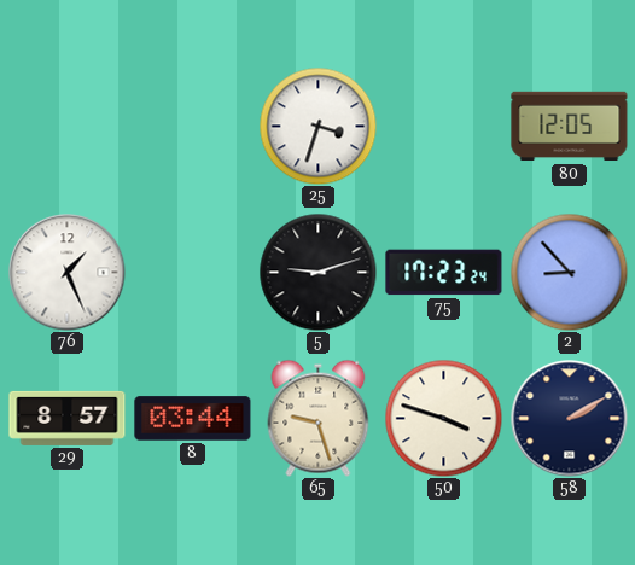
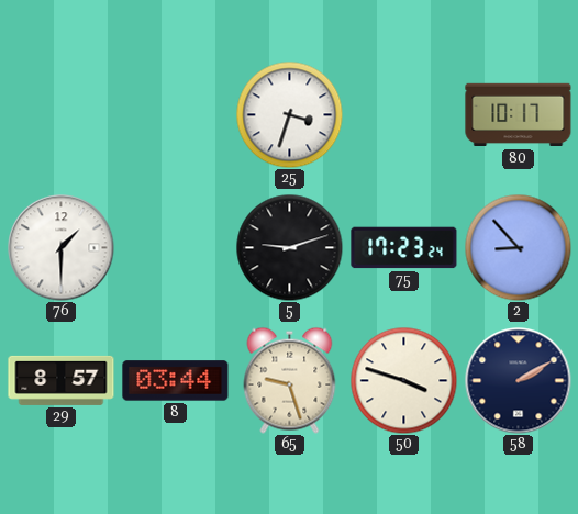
80: 12:05 -> 10:17 (519, 115)
76: 1:26 -> 1:30 (62, 248)
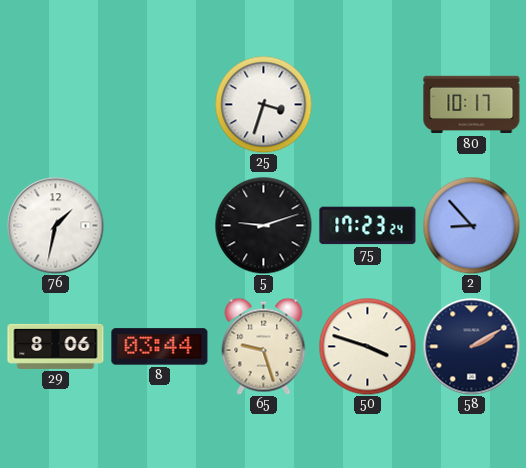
76: 1:30 -> 1:32 (56, 226)
29: 8:57 -> 8:06 (56, 346)
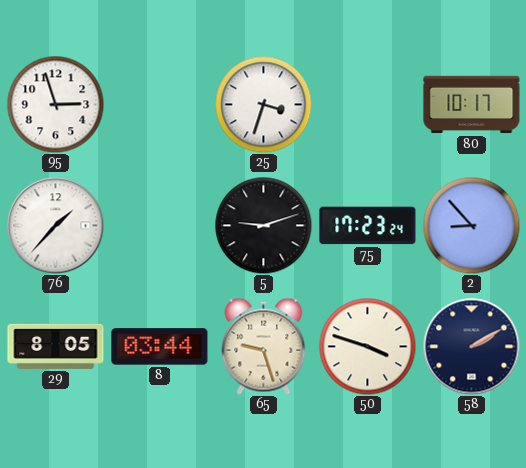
95: none -> 2:57 (55, 104)
76: 1:32 -> 1:37 (56, 226)
29: 8:06 -> 8:05 (56, 346)
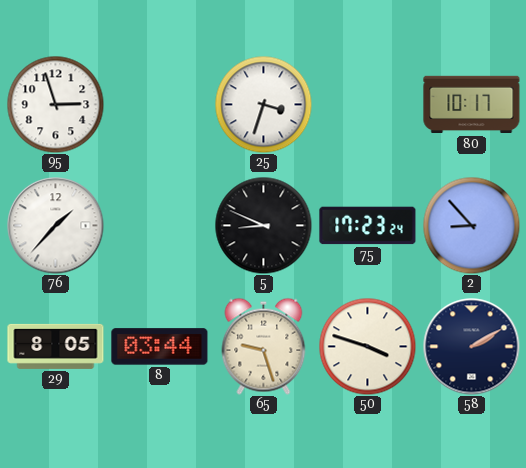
5: 9:12 -> 8:49 (263, 225)
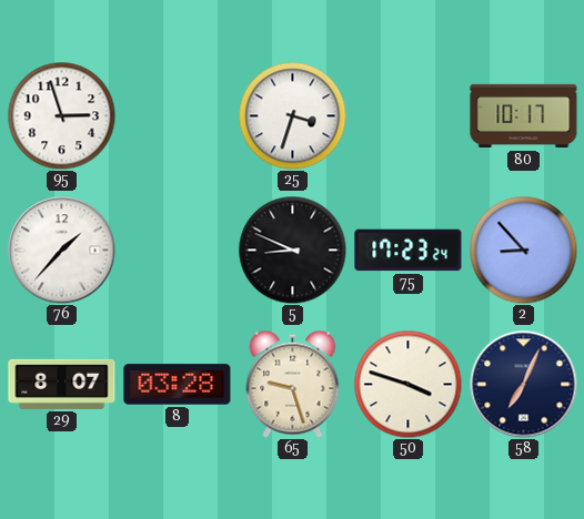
29: 8:05 -> 8:07 (62, 384)
8: 03:44 -> 03:28 (178, 385)
58: 2:10 -> 7:04 (524, 385)
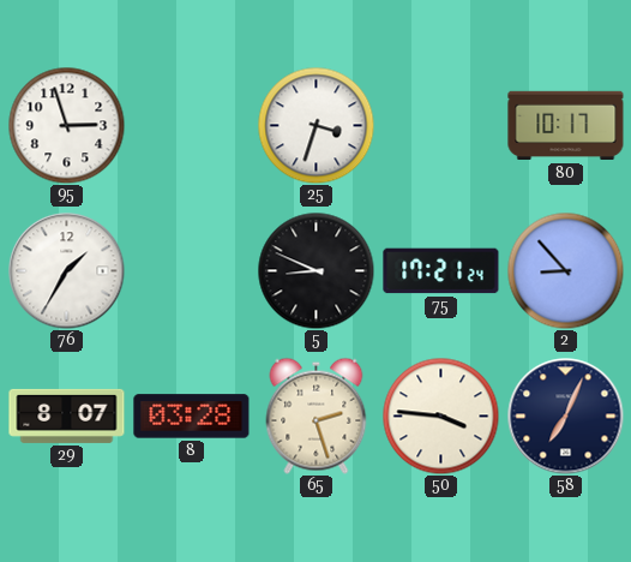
76: 1:37 -> 1:35 (67, 271)
75: 17:23 -> 17:21 (441, 271)
65: 9:27 -> 2:27 (317, 415)
50: 3:48 -> 3:46 (440, 415)
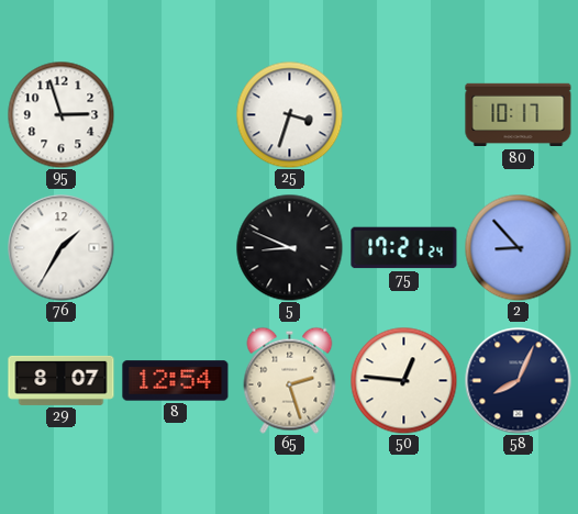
8: 03:28 -> 12:54 (176, 381)
50: 3:46 -> 12:46 (403, 380)
58: 7:04 -> 8:04 (519, 381)
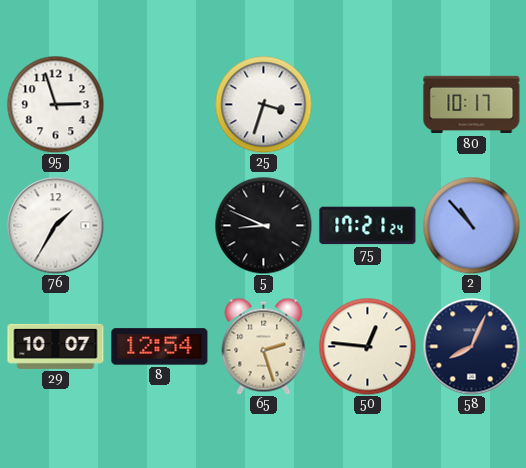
2: 8:53 -> 10:53 (471, 225)
29: 8:07 -> 10:07 (56, 346)
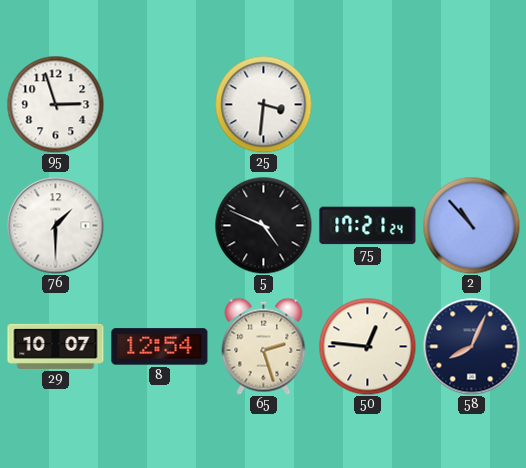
25: 3:33 -> 3:31 (263, 104)
80: 10:17 -> none (472, 105)
76: 1:35 -> 1:30 (56, 226)
5: 8:49 -> 4:49 (263, 225)
